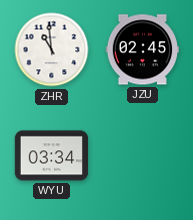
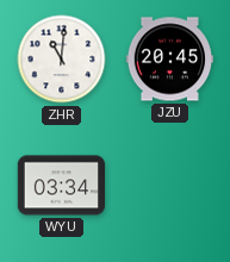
ZHR: 10:59 -> 11:01 (62, 60)
JZU: 02:45 -> 20:45 (169, 60)
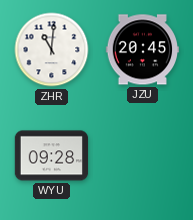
WYU: 03:34 -> 09:28 (52, 156)
